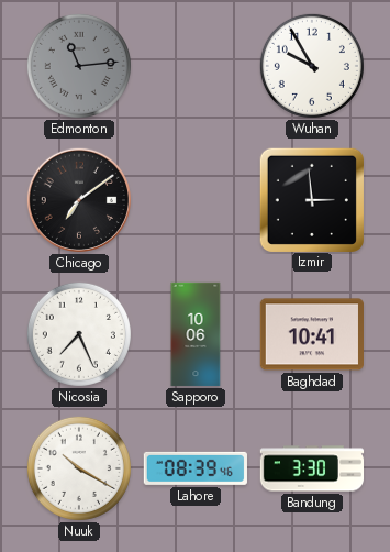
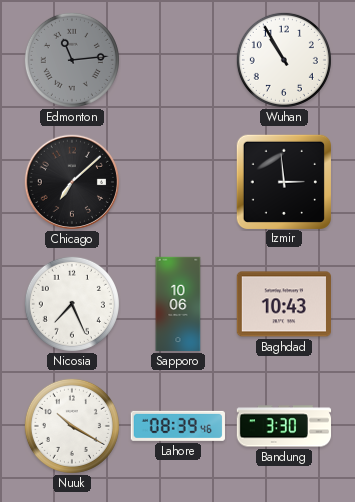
Wuhan: 9:55 -> 10:55 (284, 60)
Chicago: 7:09 -> 7:08 (71, 181)
Baghdad: 10:41 -> 10:43 (283, 304)
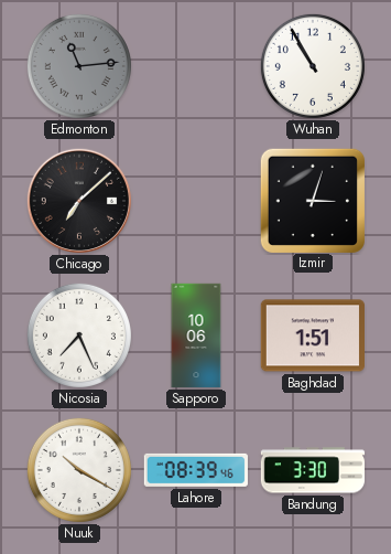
Izmir: 2:59 -> 3:03 (312, 200)
Baghdad: 10:43 -> 1:51 (312, 335)
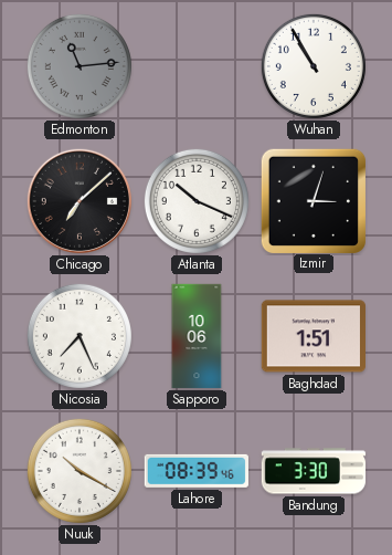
Atlanta: none -> 10:19 (197, 201)
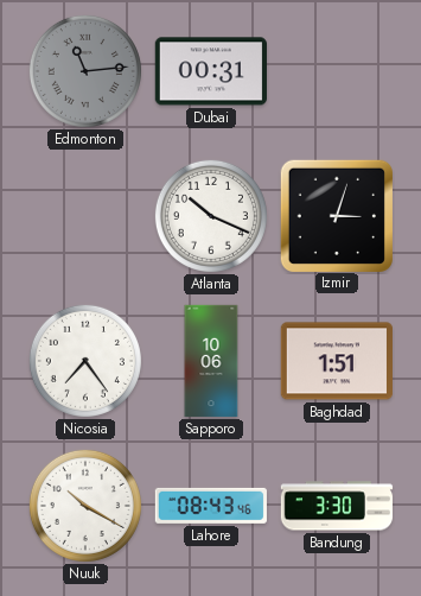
Dubai: none -> 00:31 (210, 71)
Wuhan: 10:55 -> none (314, 66)
Chicago: 7:08 -> none (78, 200)
Nicosia: 7:26 -> 7:24 (85, 361)
Lahore: 08:39 -> 08:43 (211, 506)
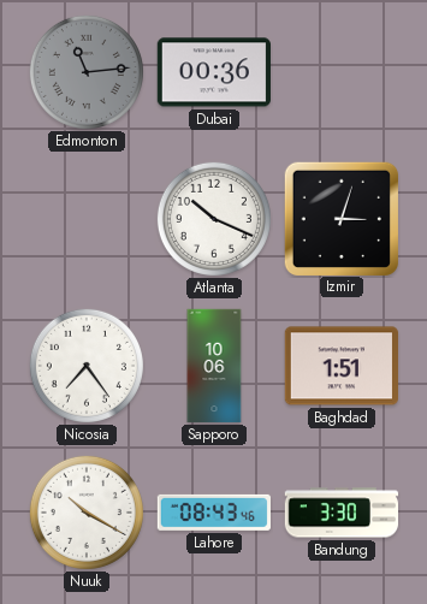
Dubai: 00:31 -> 00:36 (213, 72)
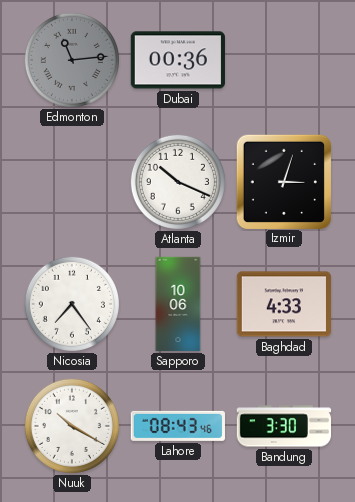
Baghdad: 1:51 -> 4:33 (283, 304)
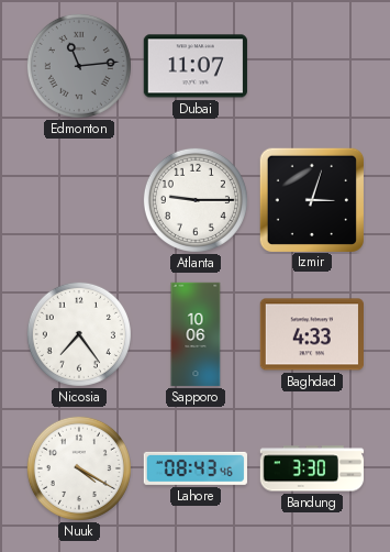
Dubai: 00:36 -> 11:07 (194, 66)
Atlanta: 10:19 -> 9:15 (196, 200)
Nuuk: 10:20 -> 4:20 (79, 468)
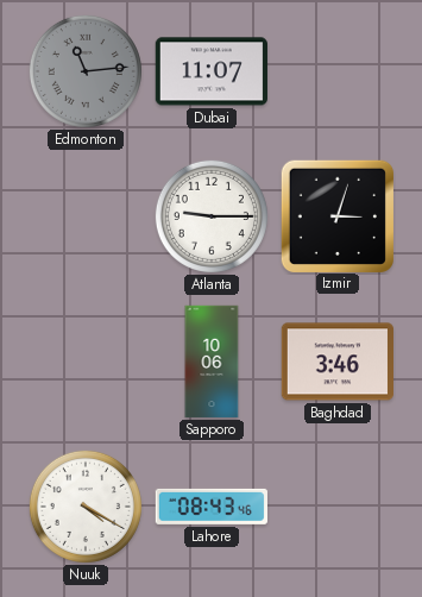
Nicosia: 7:24 -> none (79, 334)
Baghdad: 4:33 -> 3:46 (336, 362)
Bandung: 3:30 -> none (312, 468)
